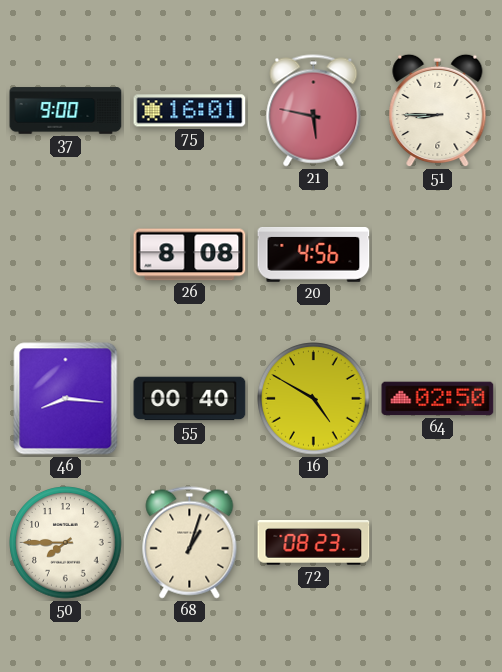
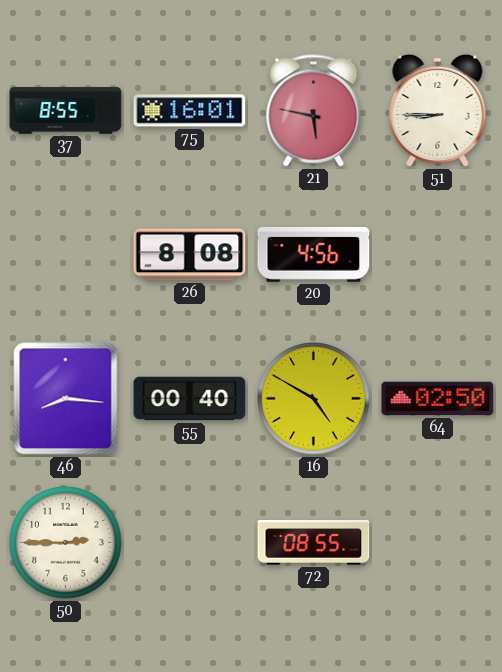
37: 9:00 -> 8:55 (66, 111)
50: 7:45 -> 2:45 (66, 543)
68: 1:03 -> none (190, 543)
72: 08:23 -> 08:55 (314, 543)
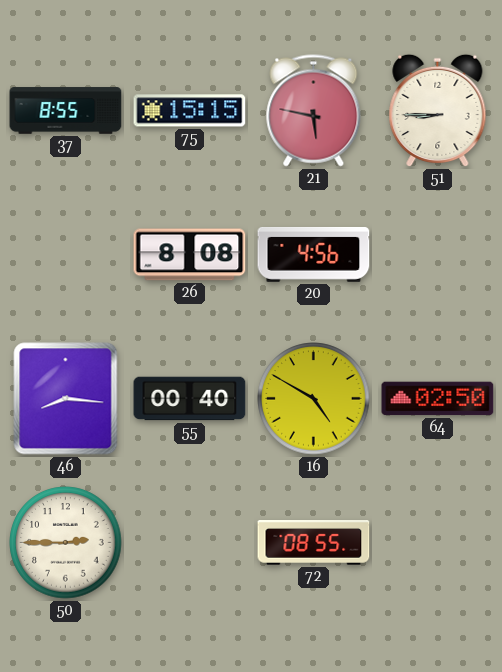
75: 16:01 -> 15:15 (190, 111)
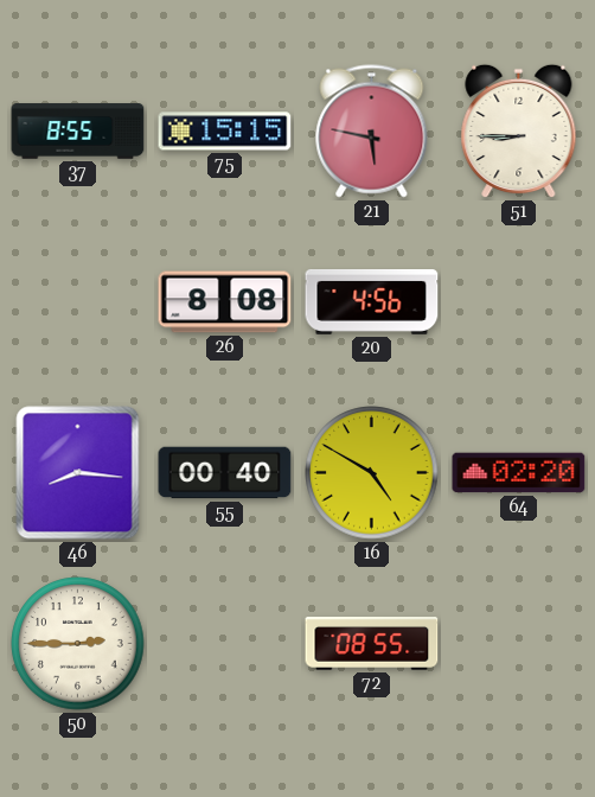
64: 02:50 -> 02:20 (519, 473)
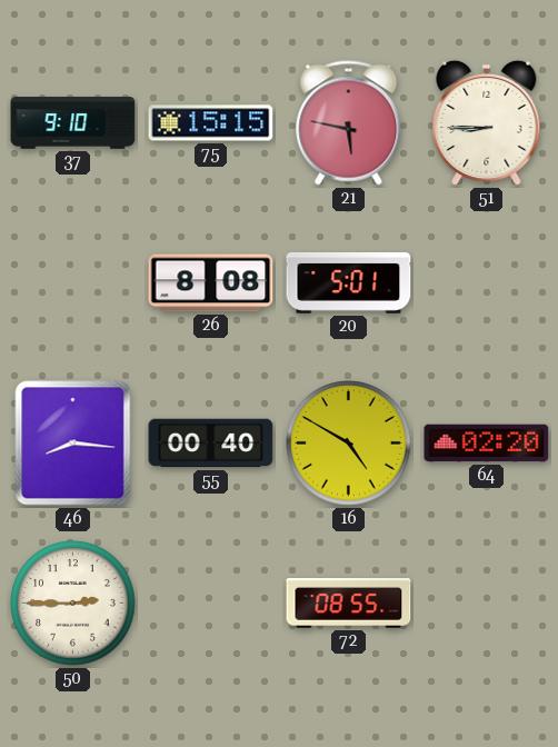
37: 8:55 -> 9:10 (73, 123)
20: 4:56 -> 5:01 (349, 283)
